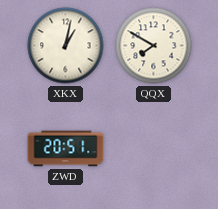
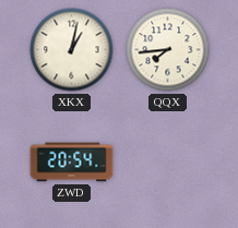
QQX: 7:50 -> 7:44 (168, 50)
ZWD: 20:51 -> 20:54 (72, 163)
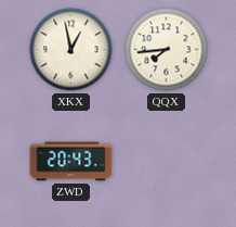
XKX: 1:02 -> 12:58 (71, 50)
ZWD: 20:54 -> 20:43 (71, 162)
